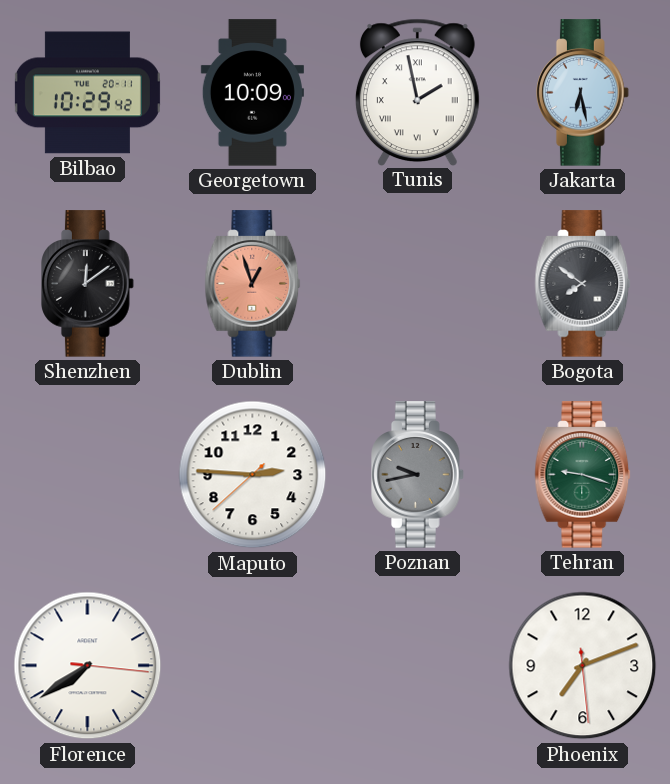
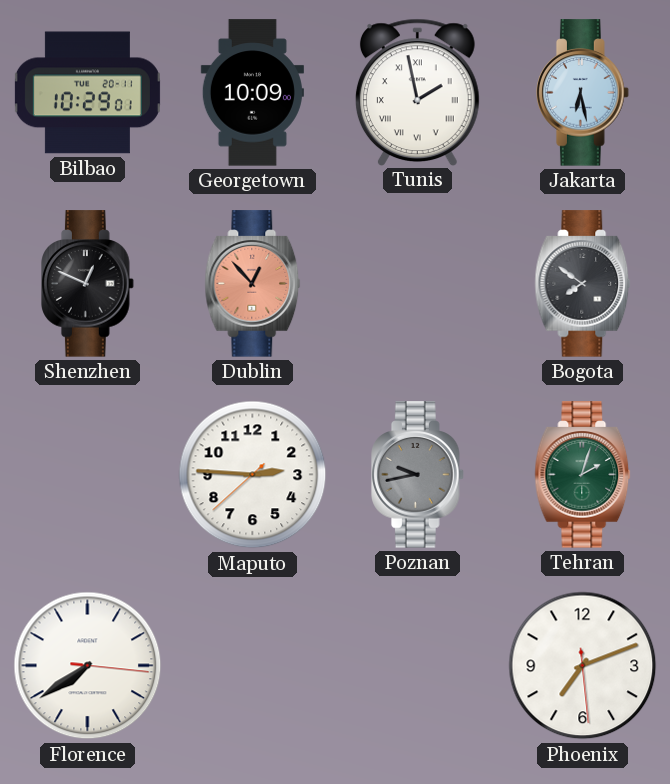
Bilbao: 10:29:42 -> 10:29:01 (87, 93)
Shenzhen: 12:09 -> 12:49 (88, 284)
Dublin: 12:57 -> 12:53 (253, 284)
Tehran: 9:18 -> 2:03 (583, 475)
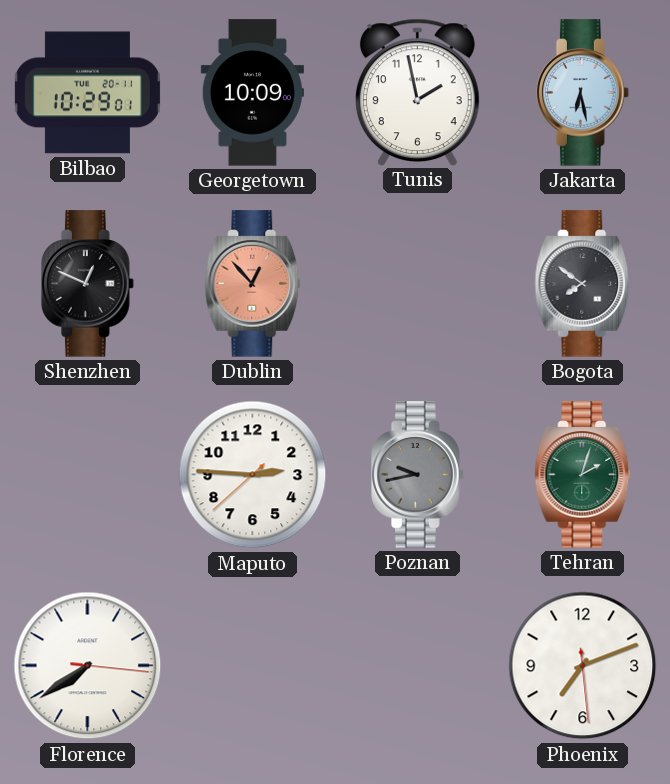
Tunis numerals: Roman -> Arabic (417, 92)
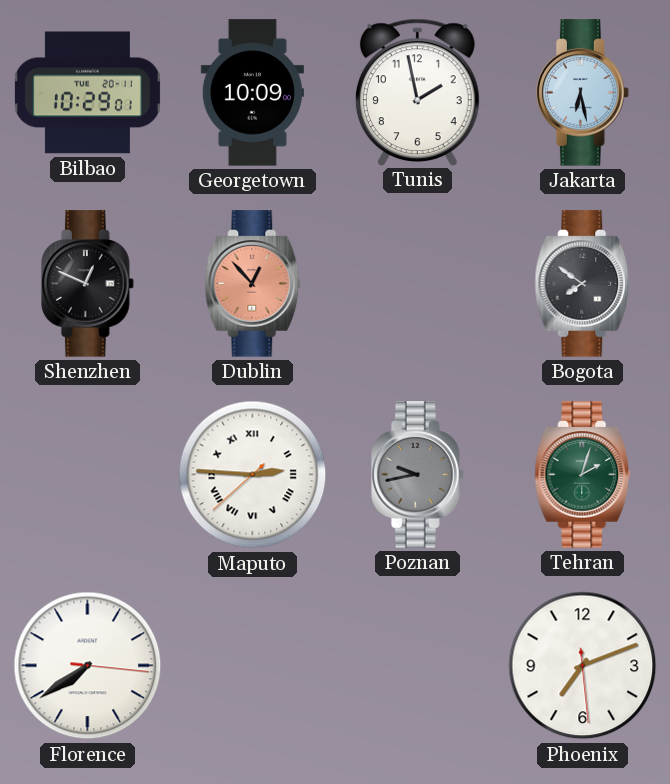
Maputo numerals: Arabic -> Roman (253, 475)
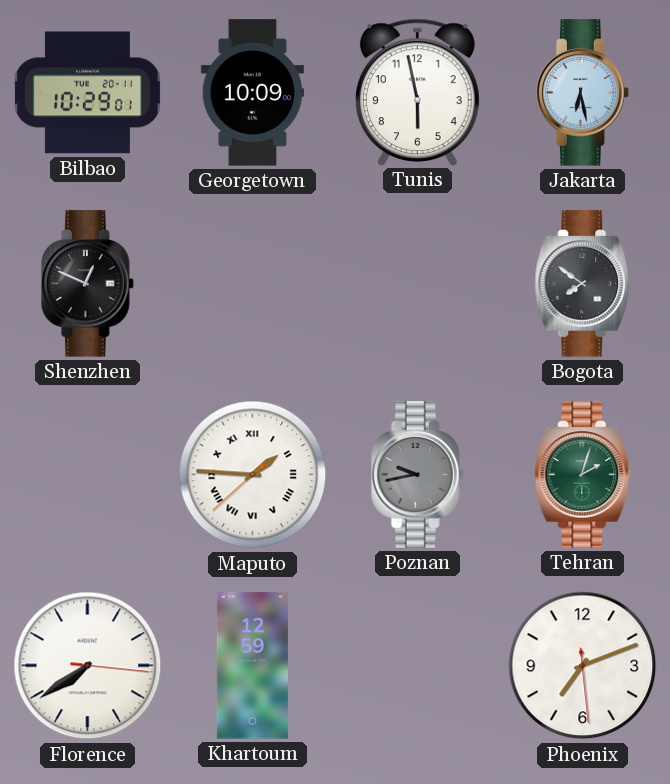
Tunis: 1:58 -> 5:58 (417, 92)
Dublin: 12:53 -> none (253, 284)
Maputo: 2:45 -> 1:45 (253, 475)
Khartoum: none -> 12:59 (252, 666)
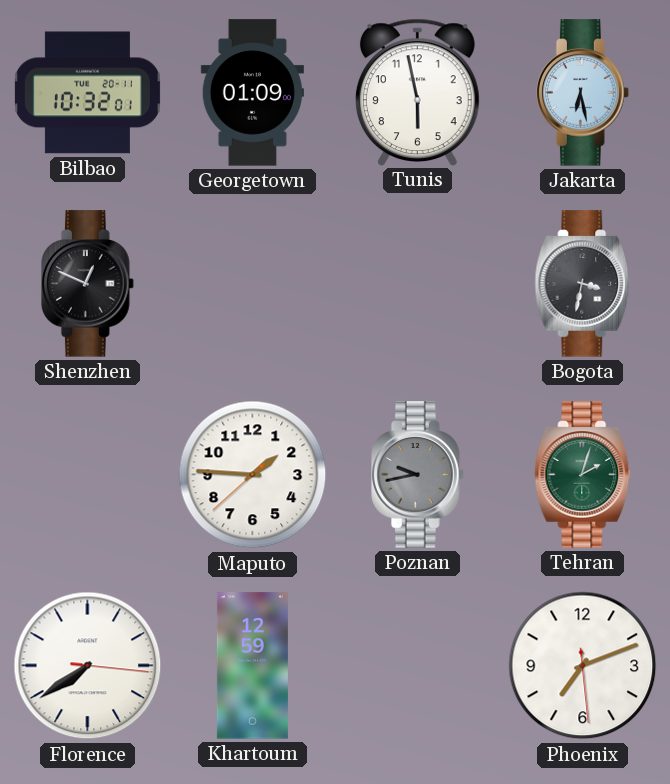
Bilbao: 10:29 -> 10:32 (87, 93)
Georgetown: 10:09 -> 01:09 (252, 93)
Bogota: 7:51 -> 3:32 (583, 284)
Maputo numerals: Roman -> Arabic (253, 475)
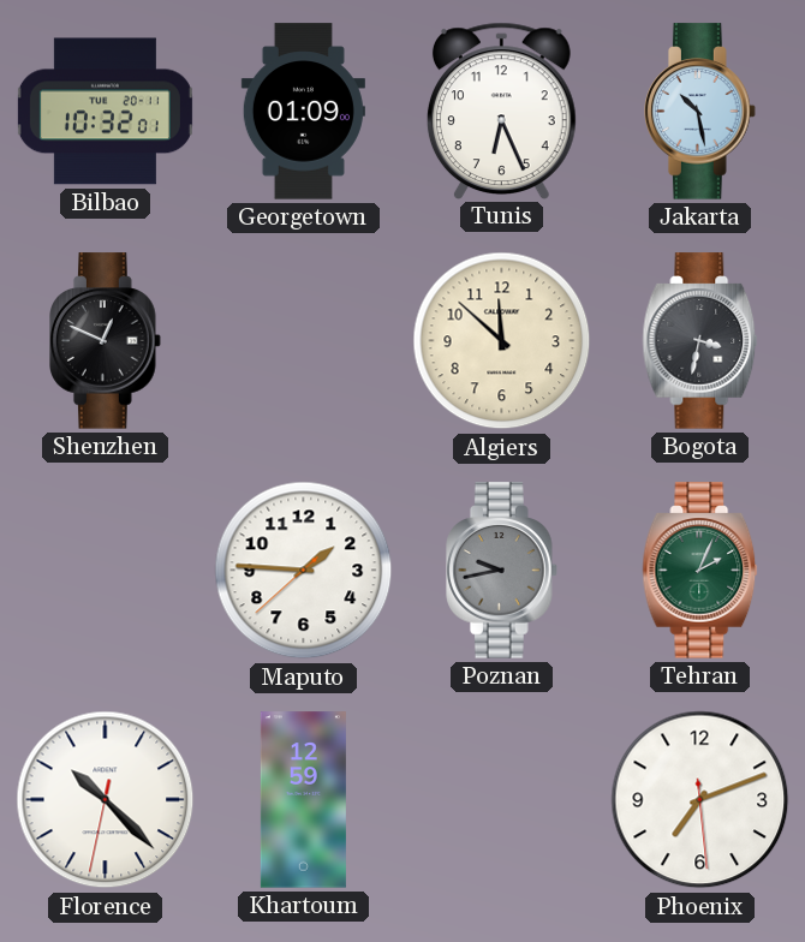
Tunis: 5:58 -> 6:26 (501, 111)
Jakarta: 6:28 -> 10:28 (700, 112)
Algiers: none -> 11:52 (502, 341)
Tehran: 2:03 -> 2:04 (700, 571)
Florence: 7:39 -> 10:22 (106, 800)
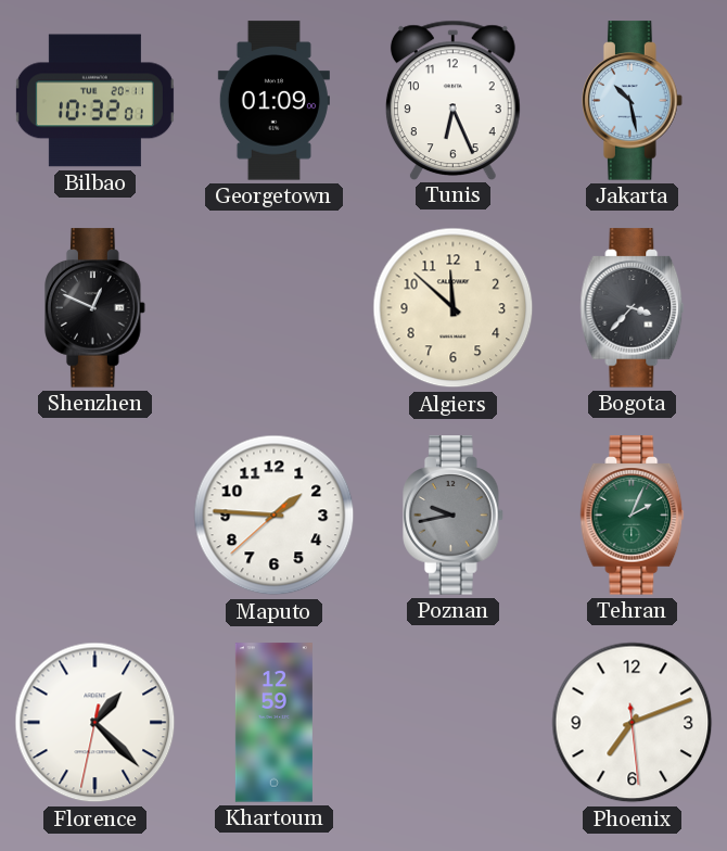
Bogota: 3:32 -> 3:37 (633, 308)
Florence: 10:22 -> 1:22 (95, 723)
